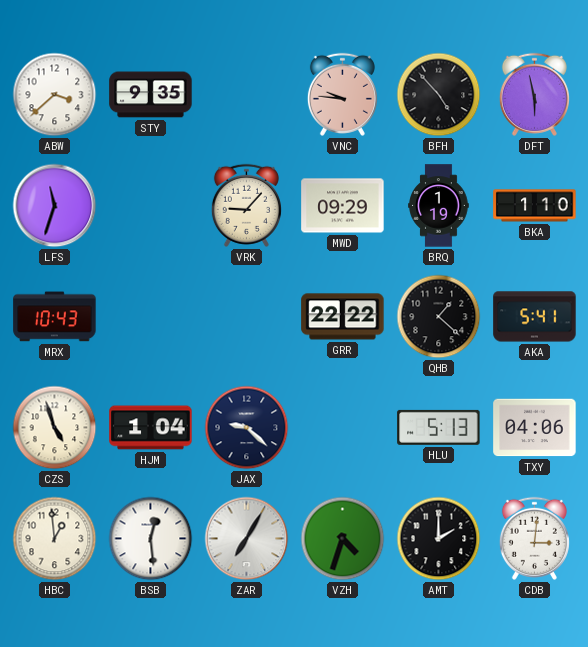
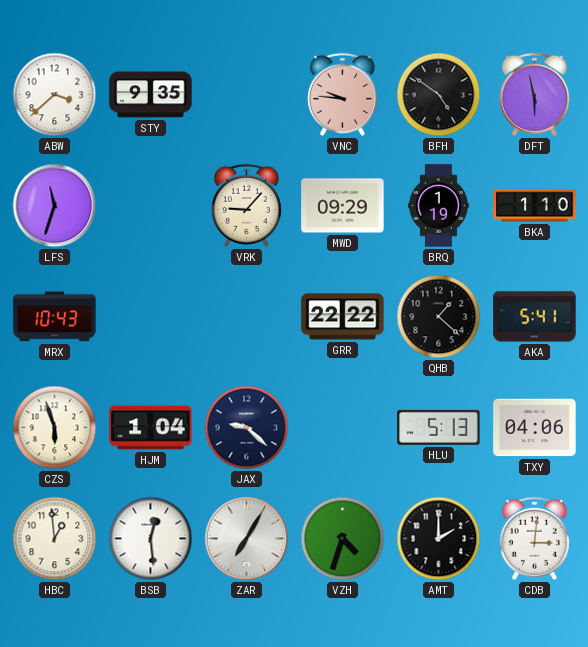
BFH: 4:53 -> 4:51 (439, 95)
CZS: 4:57 -> 5:57 (55, 428)
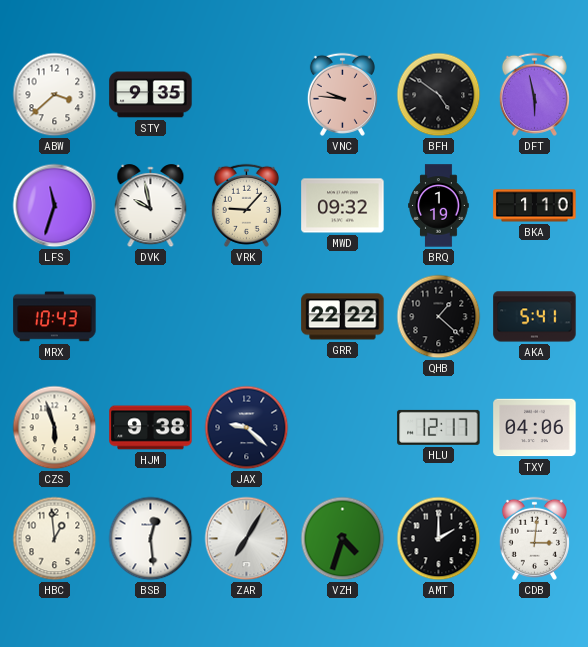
DVK: none -> 9:58 (151, 206)
MWD: 09:29 -> 09:32 (343, 206)
HJM: 1:04 -> 9:38 (151, 428)
HLU: 5:13 -> 12:17 (439, 427)
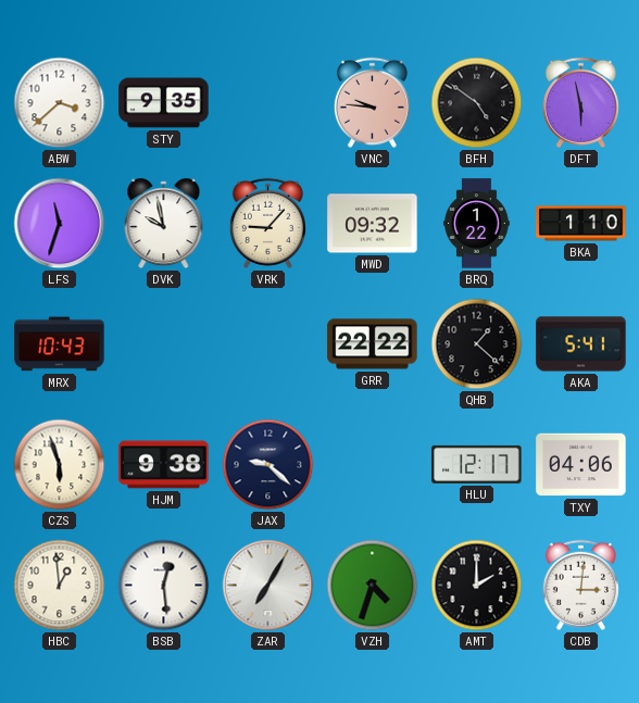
BRQ: 1:19 -> 1:22 (477, 224)
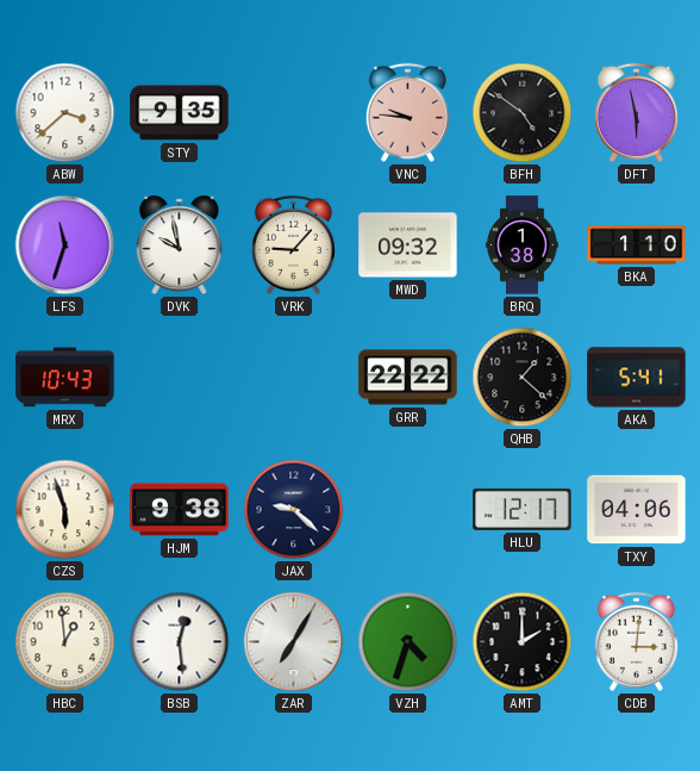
BRQ: 1:22 -> 1:38 (523, 245)
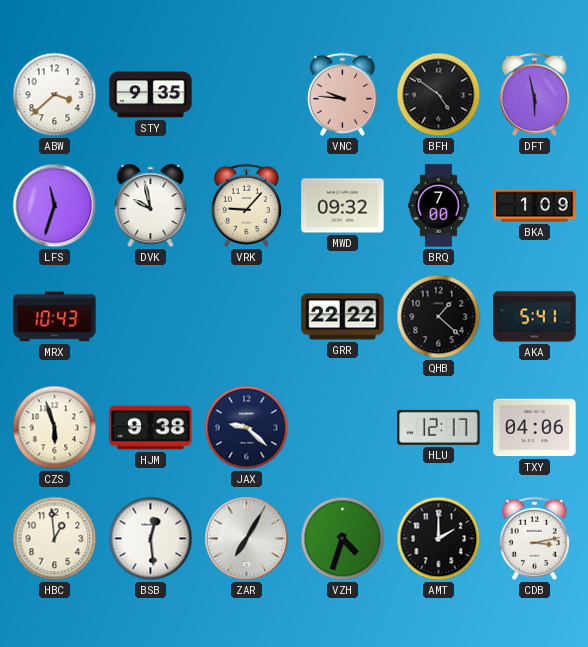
BRQ: 1:38 -> 7:00 (439, 206)
BKA: 1:10 -> 1:09 (535, 206)
CDB: 3:01 -> 3:13 (534, 538)
